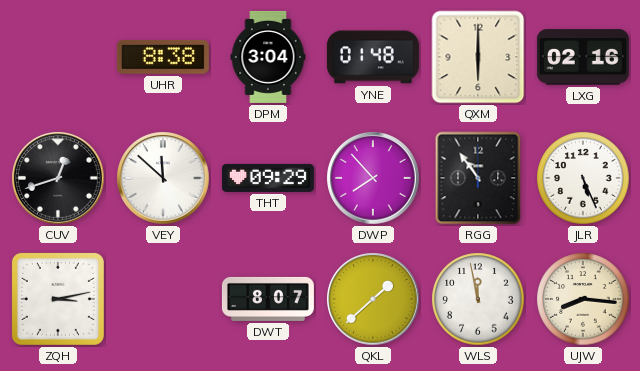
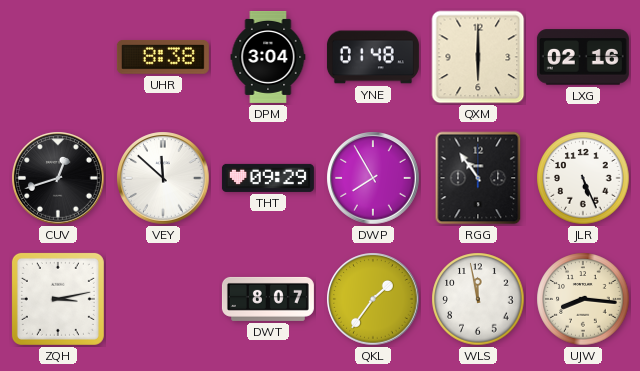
DWP: 7:53 -> 7:55 (373, 178)
QKL: 1:38 -> 1:36 (373, 299)
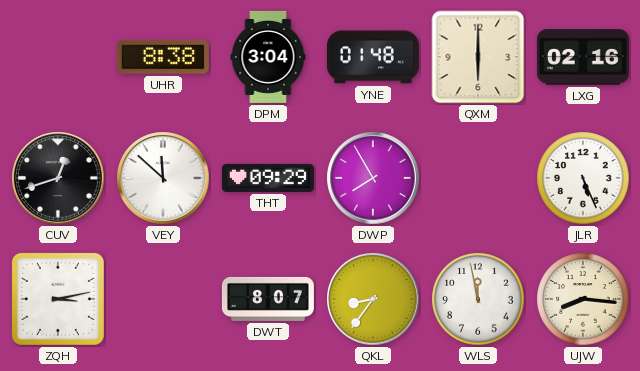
RGG: 10:54 -> none (478, 178)
QKL: 1:36 -> 8:36 (373, 299)
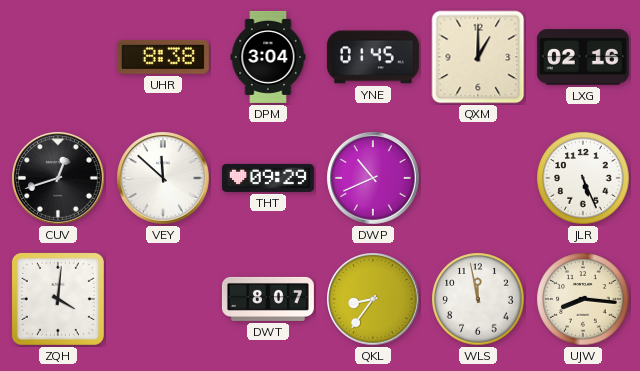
YNE: 01:48 -> 01:45 (373, 57)
QXM: 6:00 -> 1:00 (478, 57)
DWP: 7:55 -> 10:41 (373, 178)
ZQH: 3:13 -> 4:01 (58, 299)
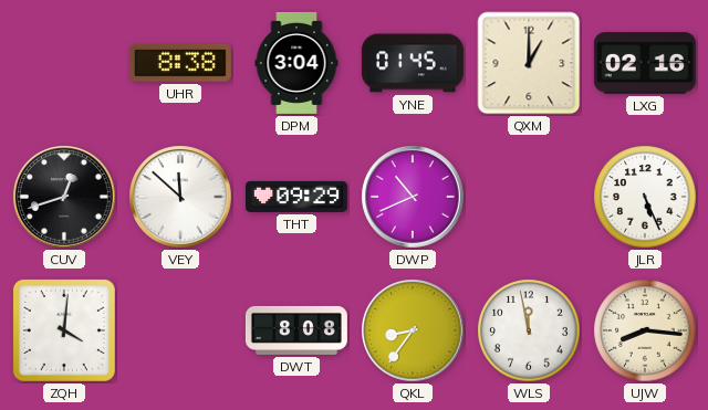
DWT: 8:07 -> 8:08 (296, 330)
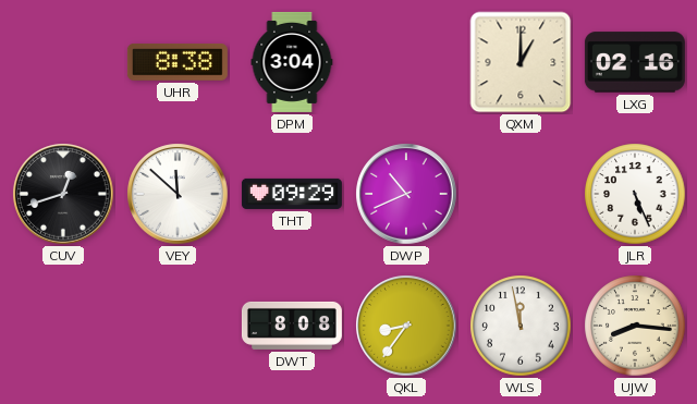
YNE: 01:45 -> none (413, 63)
ZQH: 4:01 -> none (64, 330)
